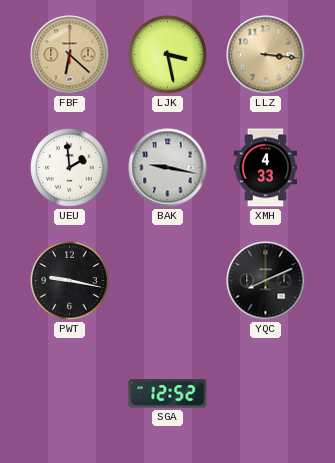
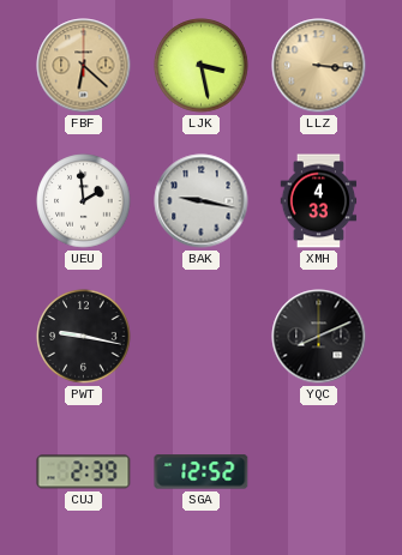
CUJ: none -> 2:39 (84, 472)
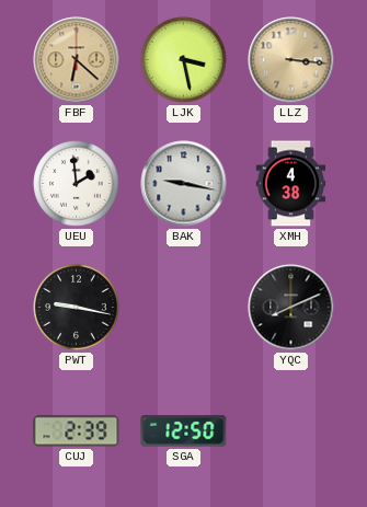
XMH: 4:33 -> 4:38 (291, 184)
SGA: 12:52 -> 12:50 (184, 431)
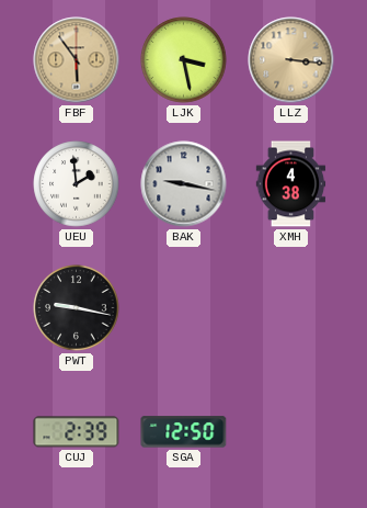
FBF: 6:22 -> 5:54 (77, 60)
YQC: 8:11 -> none (291, 308)
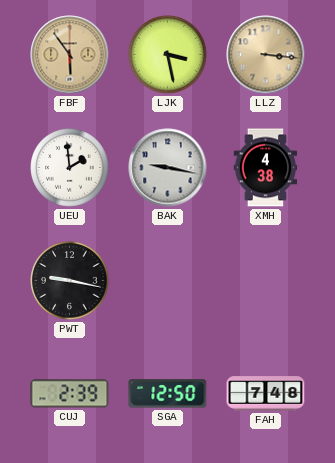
FAH: none -> 7:48 (266, 394)
